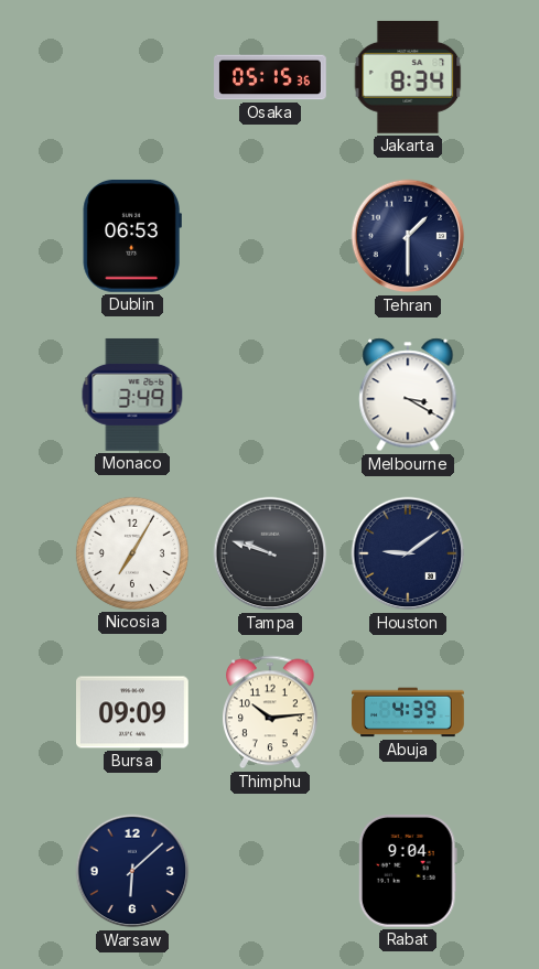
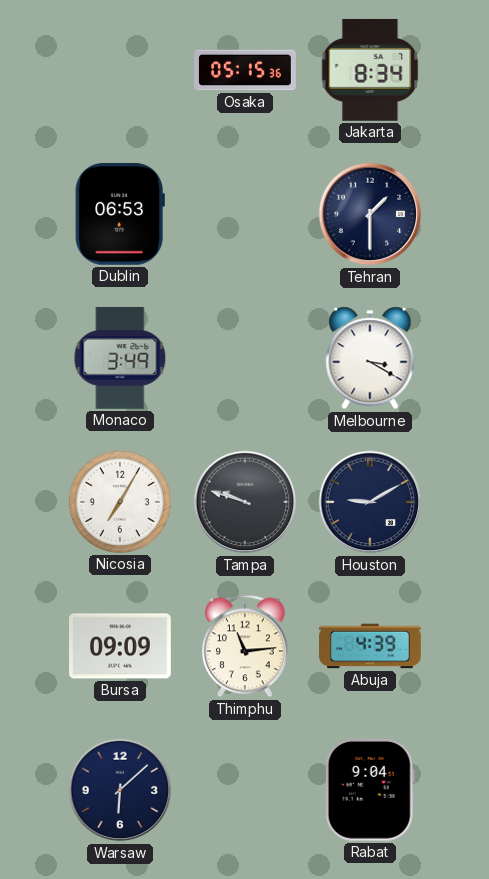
Houston: 9:09 -> 9:10 (370, 502)
Thimphu: 10:14 -> 11:14 (246, 646)
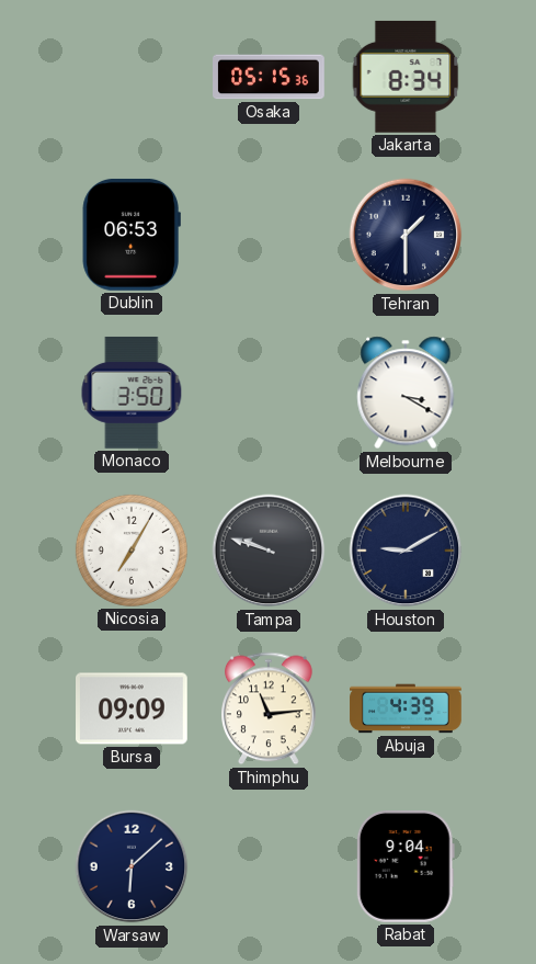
Monaco: 3:49 -> 3:50 (132, 393)
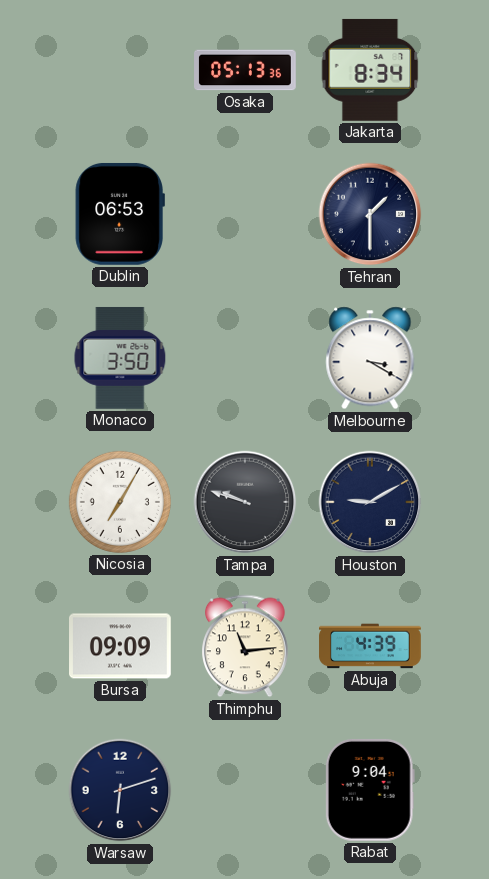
Osaka: 05:15 -> 05:13 (245, 70)
Warsaw: 6:08 -> 6:12 (120, 790)
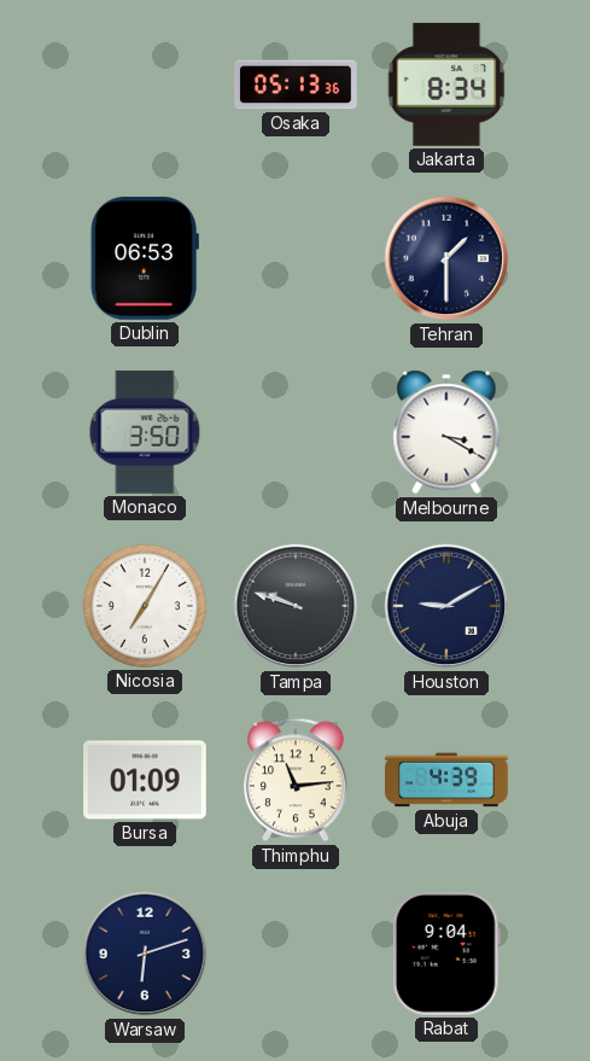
Bursa: 09:09 -> 01:09 (146, 780)
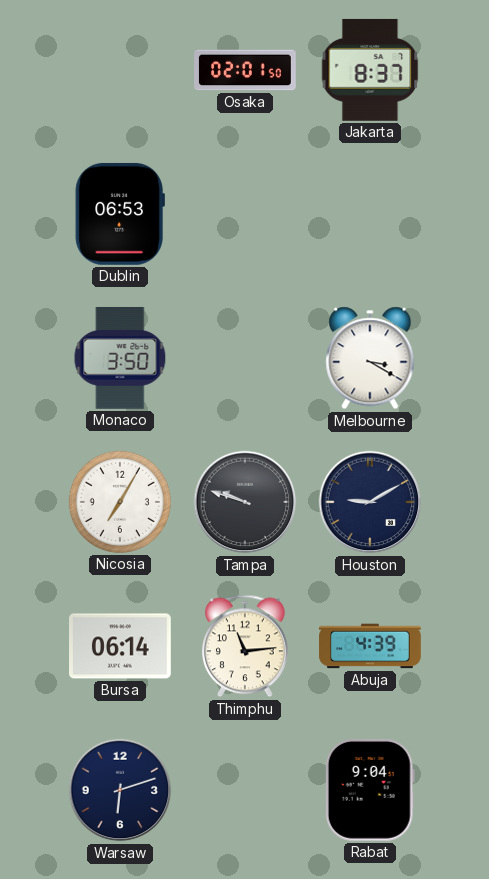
Osaka: 05:13 -> 02:01 (245, 70)
Jakarta: 8:34 -> 8:37 (370, 70)
Tehran: 1:30 -> none (446, 258)
Bursa: 01:09 -> 06:14 (121, 646)
